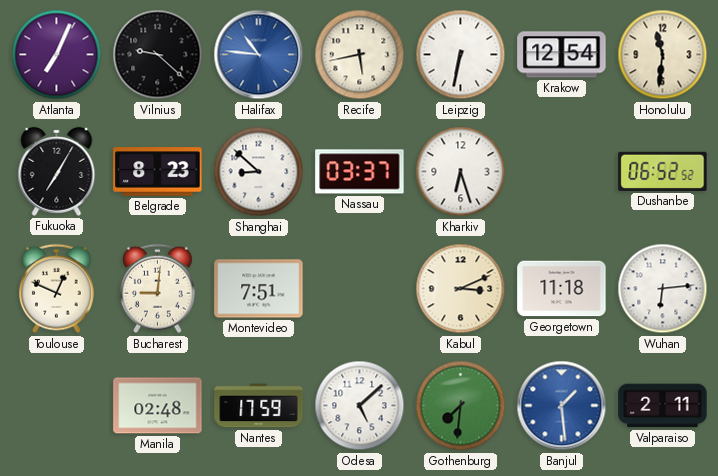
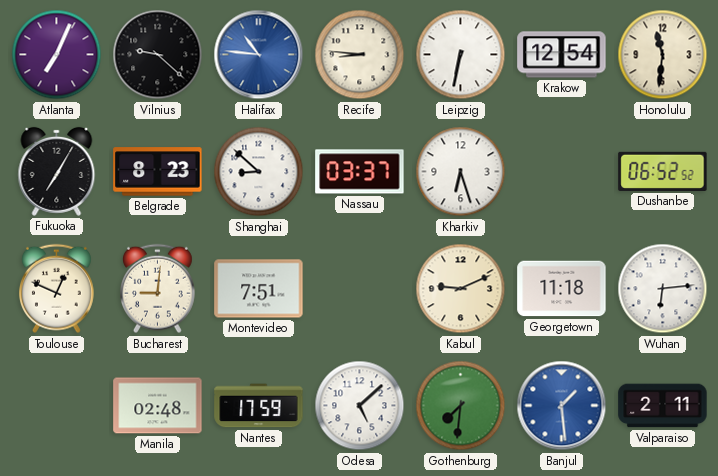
Recife: 5:43 -> 8:46 (360, 55)
Kabul: 3:11 -> 9:11 (461, 289)
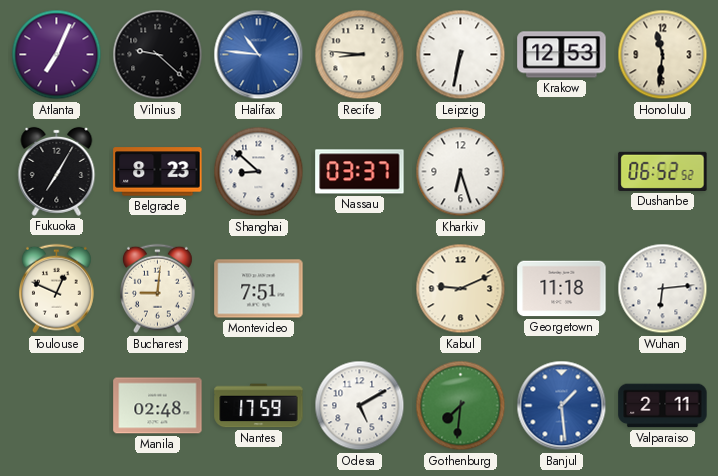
Krakow: 12:54 -> 12:53 (562, 55)
Odesa: 5:08 -> 5:10 (360, 406)
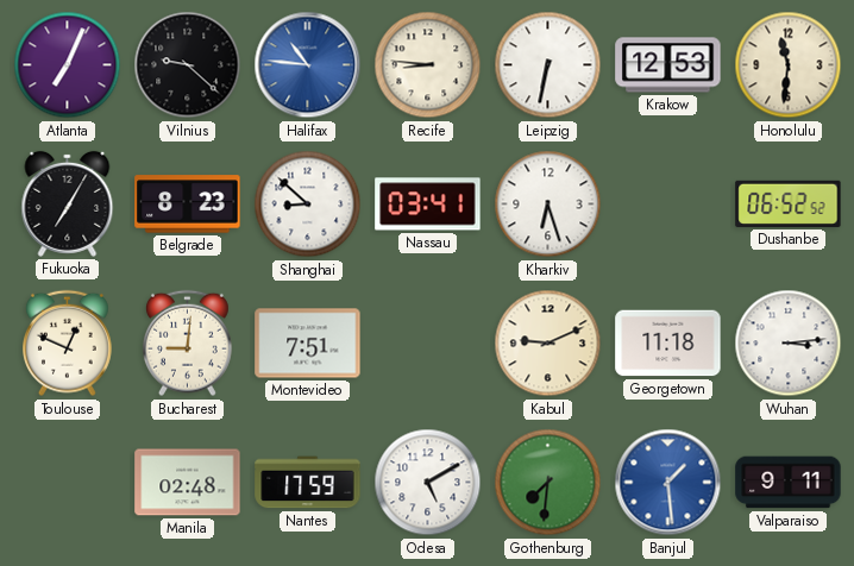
Nassau: 03:37 -> 03:41 (428, 205)
Wuhan: 6:14 -> 3:14 (789, 344)
Valparaiso: 2:11 -> 9:11 (789, 483)
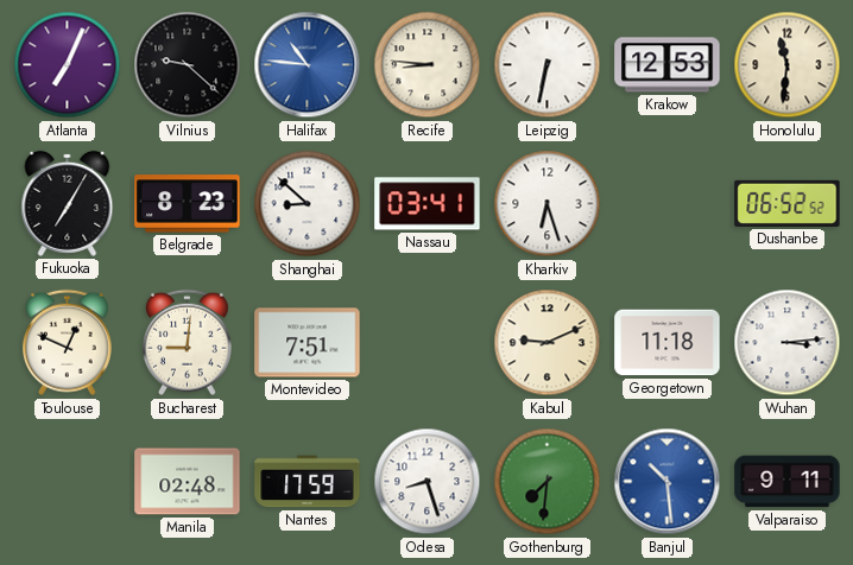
Odesa: 5:10 -> 8:27 (428, 482)
Banjul: 1:29 -> 10:29 (668, 482)
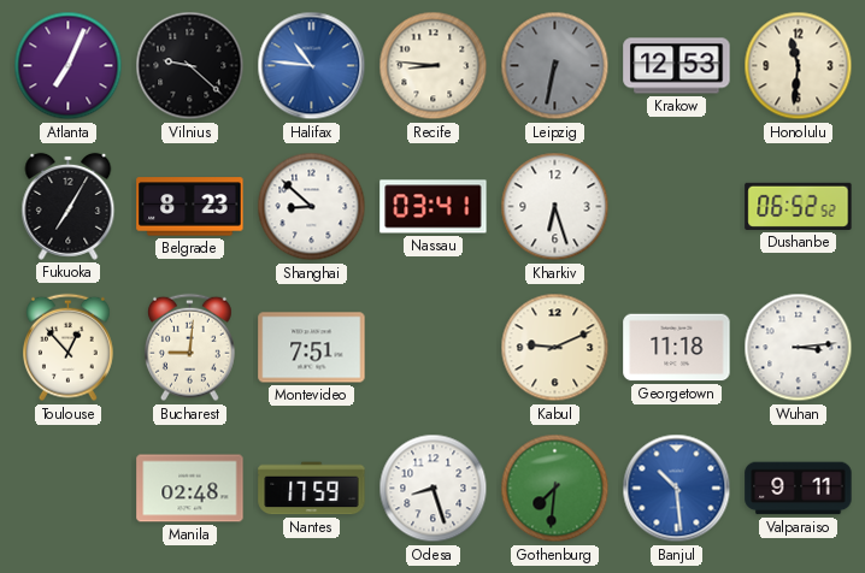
Leipzig dial: white -> grey (555, 66)
Toulouse: 12:49 -> 12:53 (69, 348)
